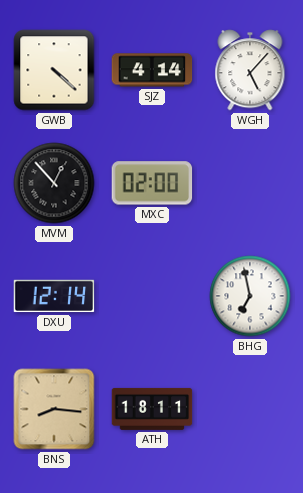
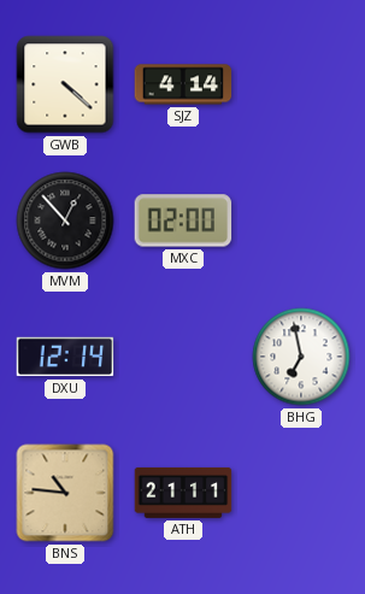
WGH: 5:07 -> none (250, 70)
BNS: 8:16 -> 10:46 (65, 493)
ATH: 18:11 -> 21:11 (183, 493)
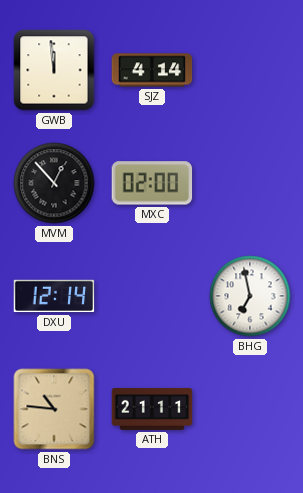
GWB: 4:22 -> 11:59 (54, 70)
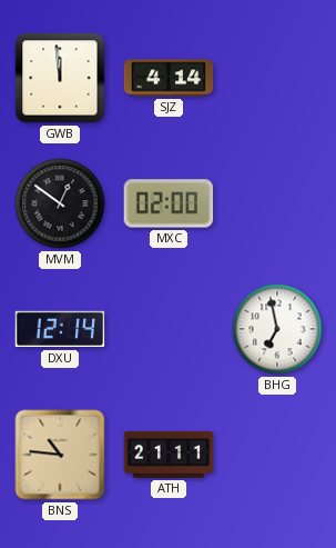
MVM: 12:53 -> 12:51 (60, 203)
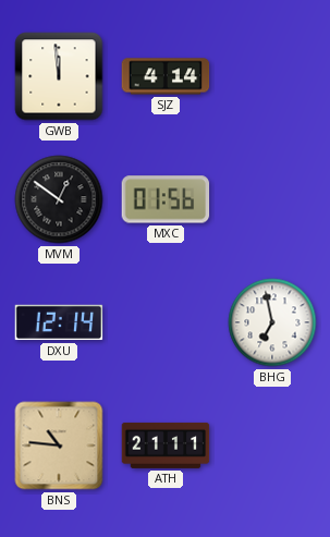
MXC: 02:00 -> 01:56 (166, 199)
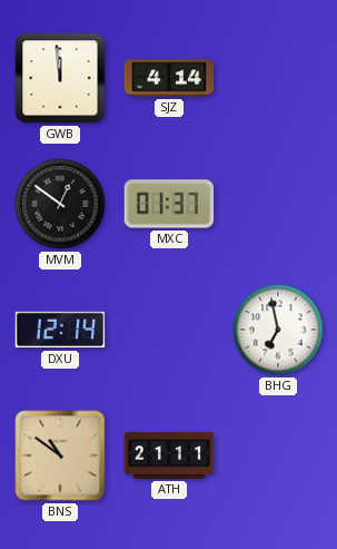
MXC: 01:56 -> 01:37 (169, 204)
BNS: 10:46 -> 10:51 (60, 455)
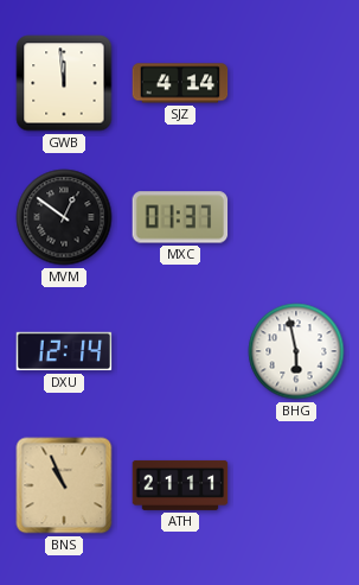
BHG: 6:58 -> 5:58 (296, 351)
BNS: 10:51 -> 10:56 (64, 485)
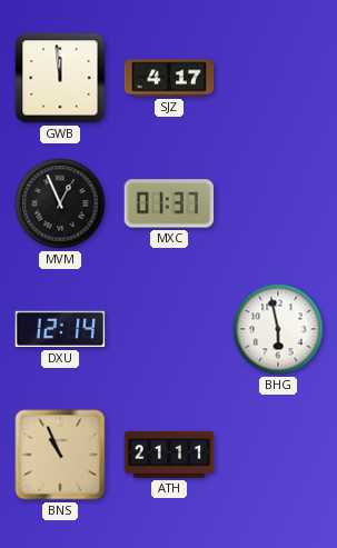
SJZ: 4:14 -> 4:17 (169, 78)
MVM: 12:51 -> 12:56 (60, 203)
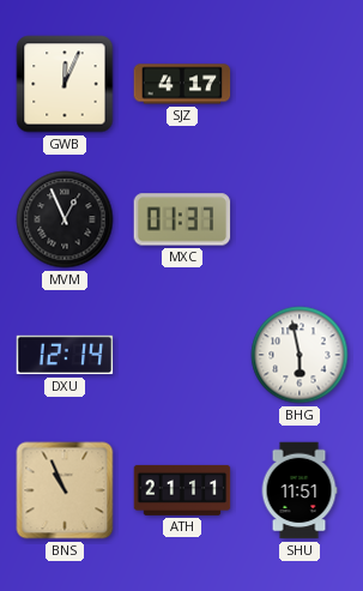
GWB: 11:59 -> 12:04 (65, 84)
SHU: none -> 11:51 (300, 490)
